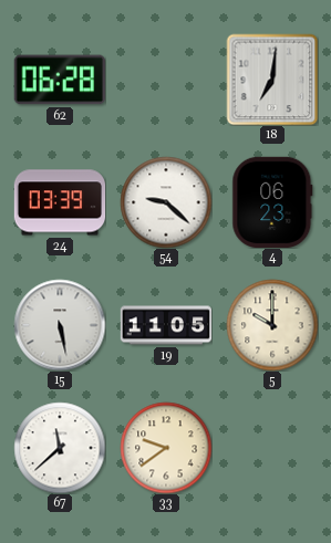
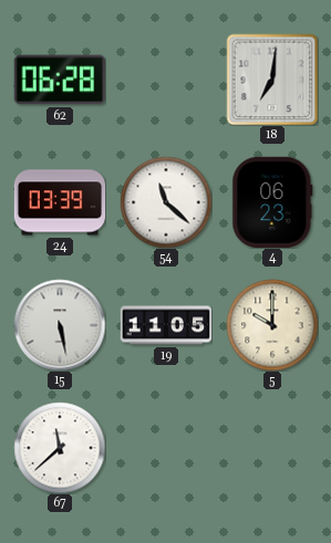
54: 9:22 -> 11:22 (166, 202)
33: 9:39 -> none (166, 448)
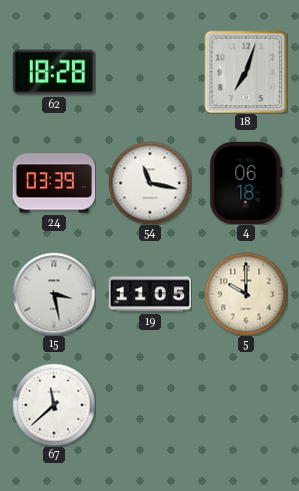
62: 06:28 -> 18:28 (54, 72)
18: 7:01 -> 7:03 (246, 72)
54: 11:22 -> 11:17 (150, 183)
4: 06:23 -> 06:18 (246, 182)
15: 5:28 -> 3:28 (54, 294)
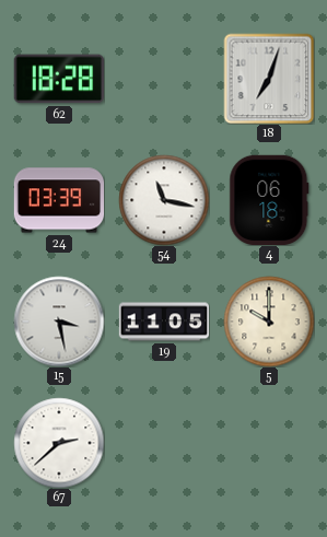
67: 11:38 -> 2:38 (59, 443)
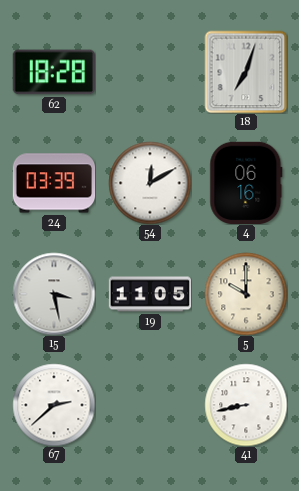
54: 11:17 -> 12:10 (150, 183)
4: 06:18 -> 06:16 (246, 182)
41: none -> 8:43 (246, 405)
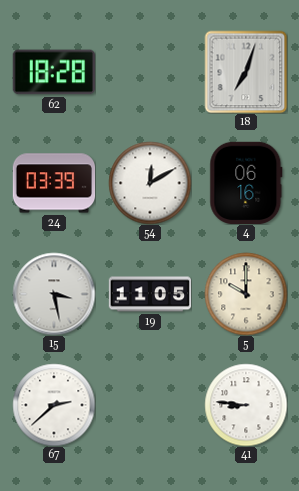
41: 8:43 -> 8:46 (246, 405)
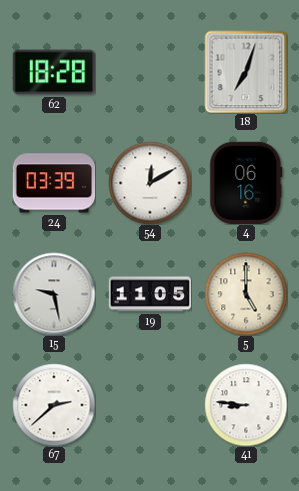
15: 3:28 -> 9:28 (54, 294)
5: 10:00 -> 5:00 (246, 294)
